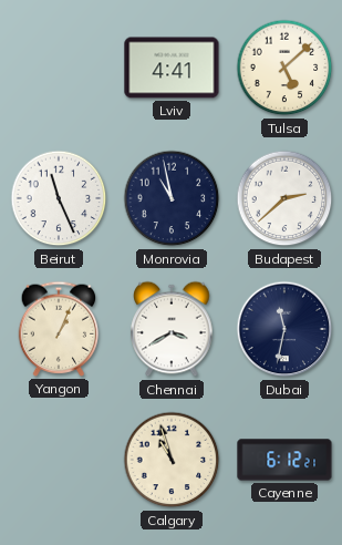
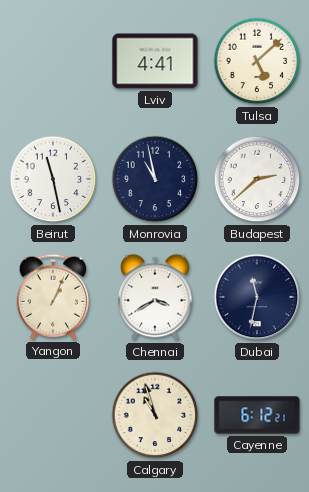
Beirut: 11:26 -> 11:28 (53, 179)
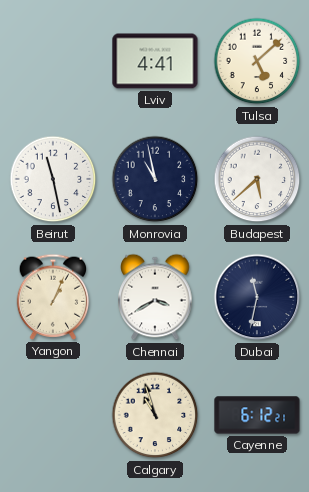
Budapest: 2:38 -> 5:38 (257, 179)
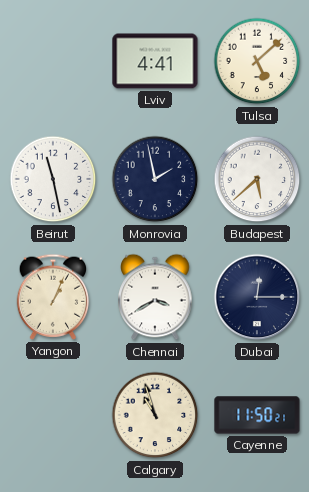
Monrovia: 10:58 -> 1:58 (155, 179)
Dubai: 11:32 -> 12:15 (257, 297)
Cayenne: 6:12 -> 11:50 (257, 415)
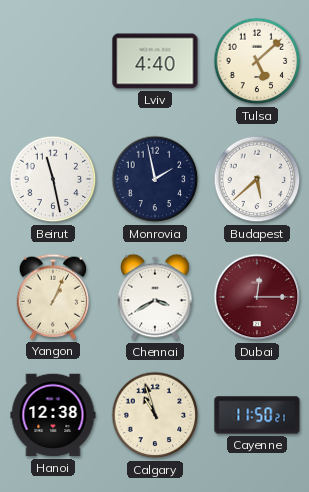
Lviv: 4:41 -> 4:40 (155, 61)
Dubai dial: navy -> burgundy (257, 297)
Hanoi: none -> 12:38 (53, 415)
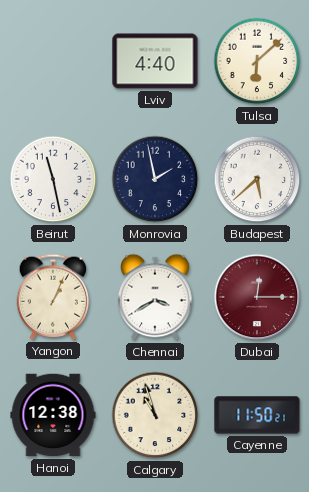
Tulsa: 5:08 -> 6:08 (257, 61)
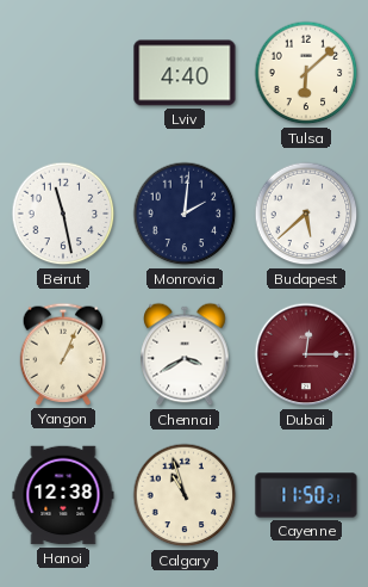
Monrovia: 1:58 -> 2:01 (185, 214)
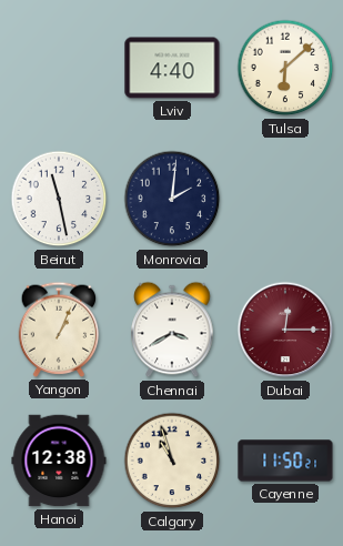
Budapest: 5:38 -> none (306, 214)
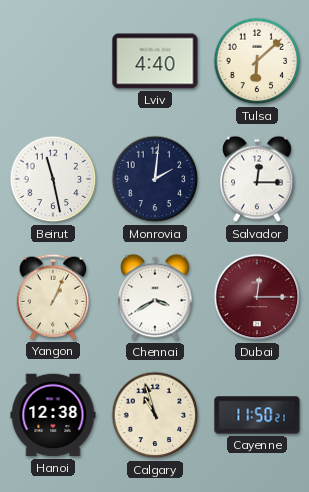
Salvador: none -> 12:15 (257, 179)
